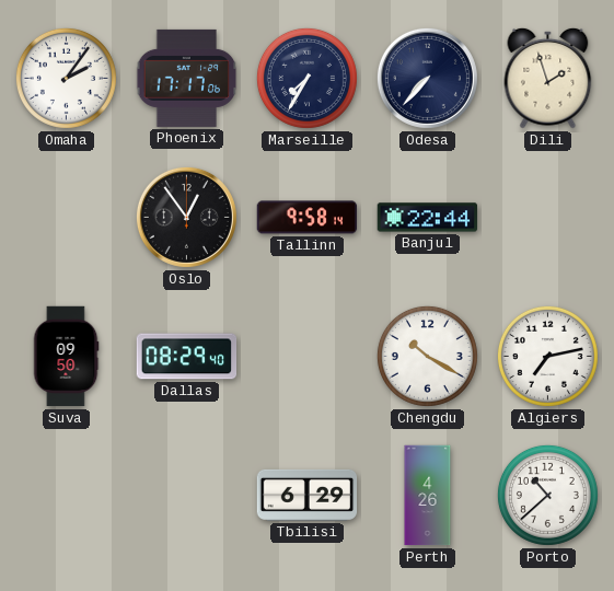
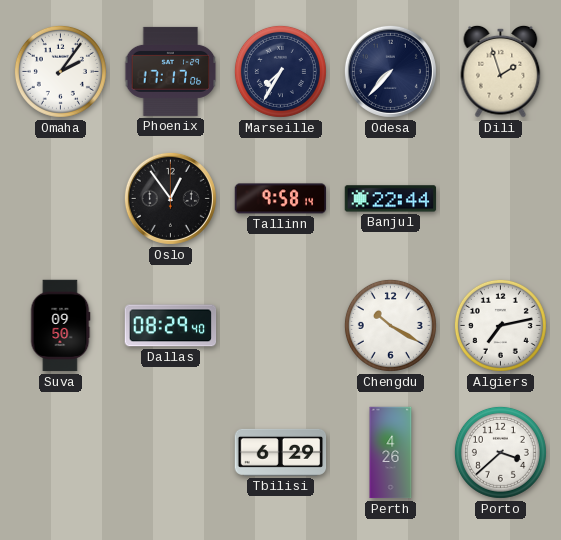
Porto: 10:38 -> 3:38 (500, 452)
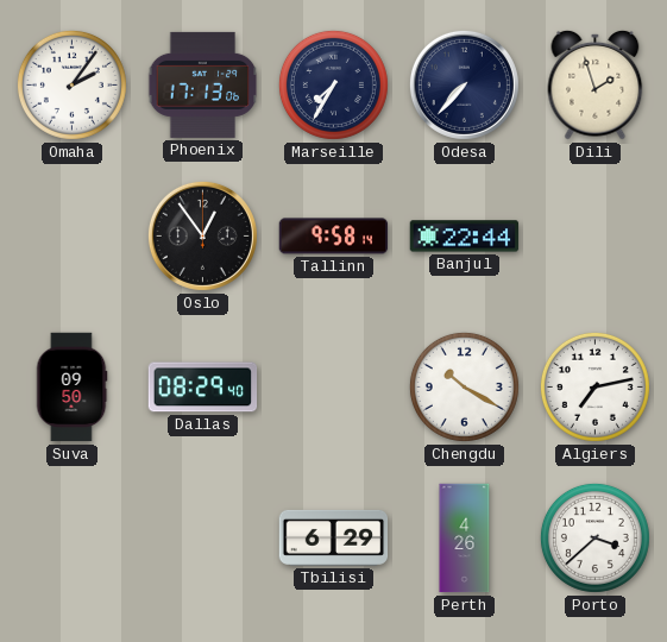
Phoenix: 17:17 -> 17:13 (203, 84)
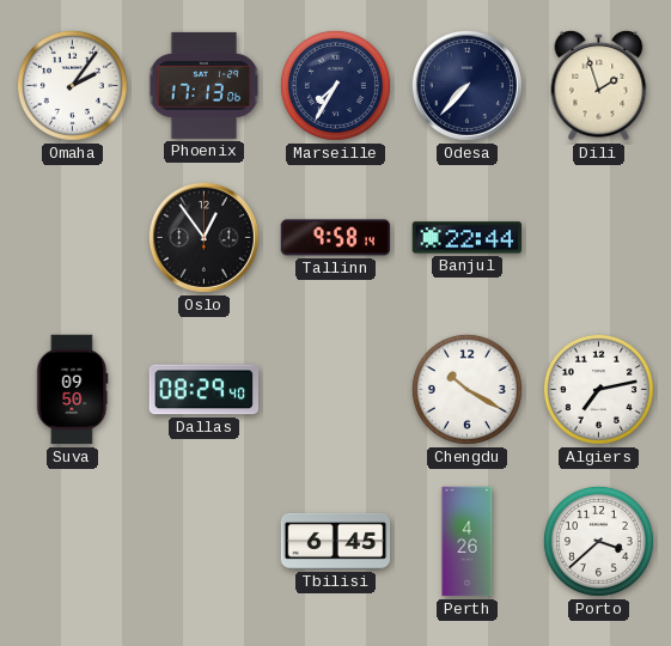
Tbilisi: 6:29 -> 6:45 (336, 541)
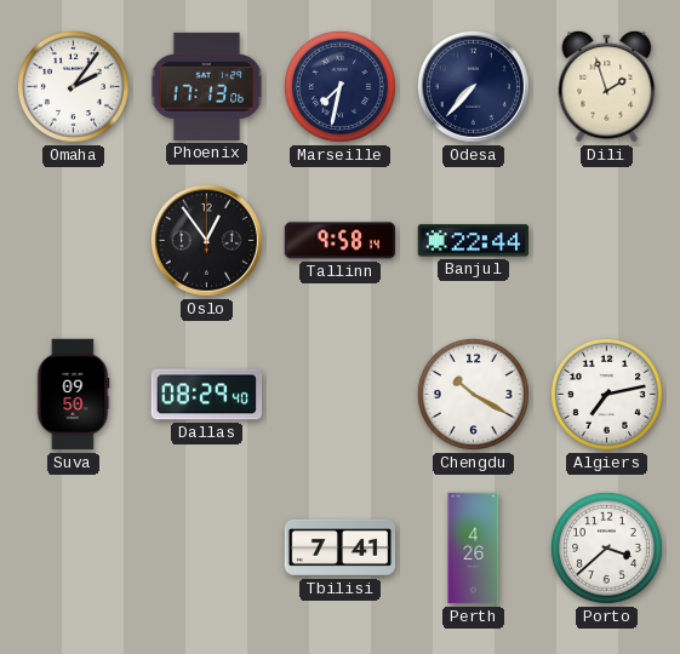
Marseille: 7:35 -> 7:32 (339, 86)
Tbilisi: 6:45 -> 7:41 (341, 547)
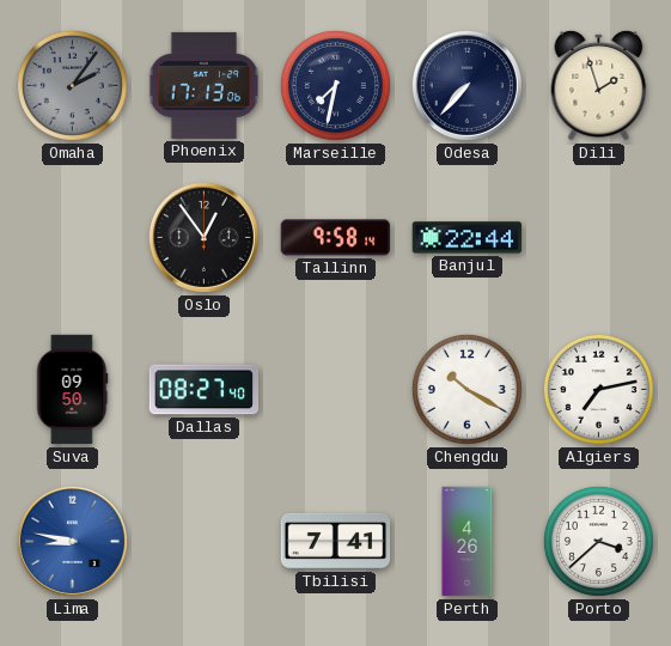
Omaha dial: white -> grey (72, 85)
Dallas: 08:29 -> 08:27 (205, 390)
Lima: none -> 8:47 (72, 541)
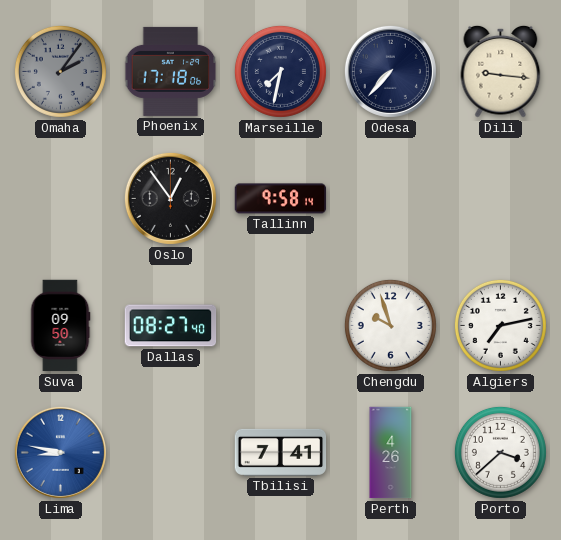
Phoenix: 17:13 -> 17:18 (171, 71)
Dili: 1:57 -> 9:16 (501, 71)
Banjul: 22:44 -> none (468, 238)
Chengdu: 10:20 -> 9:57 (390, 325)
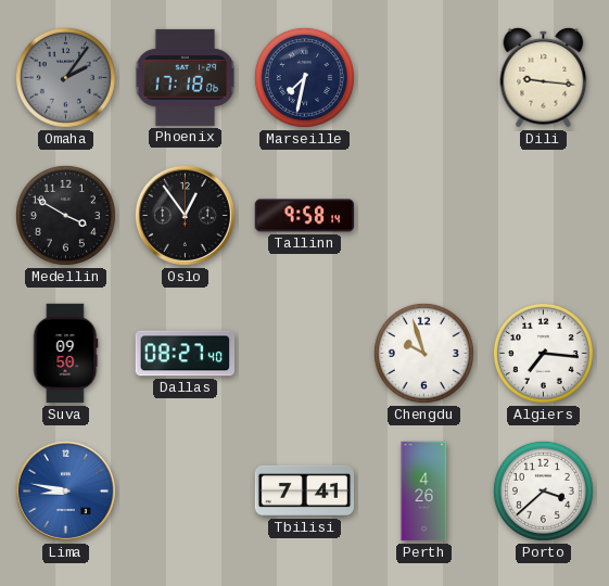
Odesa: 7:37 -> none (390, 71)
Medellin: none -> 3:50 (65, 215)
Algiers: 7:13 -> 7:16 (543, 353)
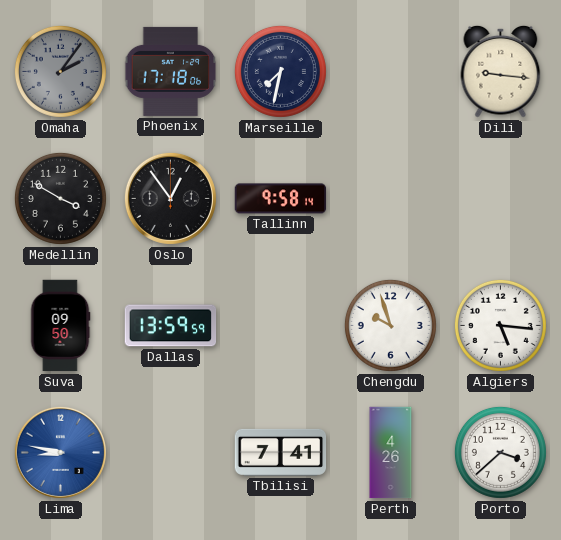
Dallas: 08:27 -> 13:59 (171, 326)
Algiers: 7:16 -> 5:16 (500, 325)
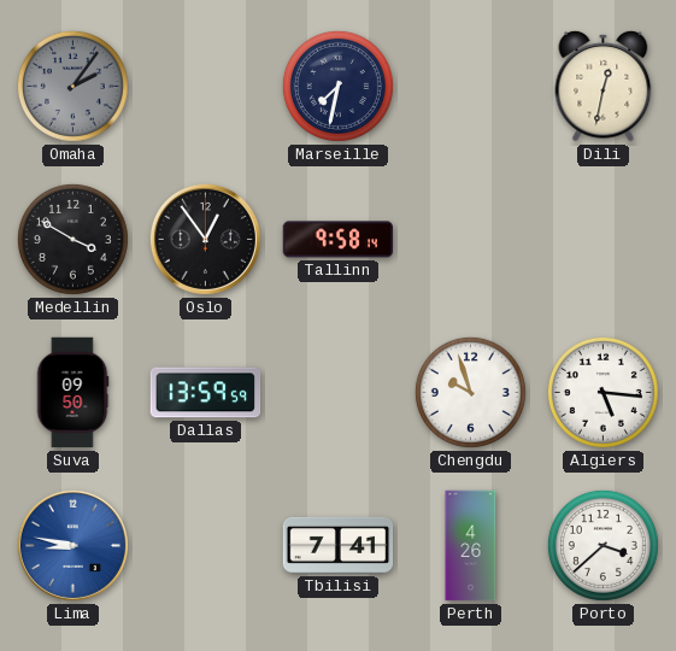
Phoenix: 17:18 -> none (171, 71)
Dili: 9:16 -> 12:32 (604, 86)
